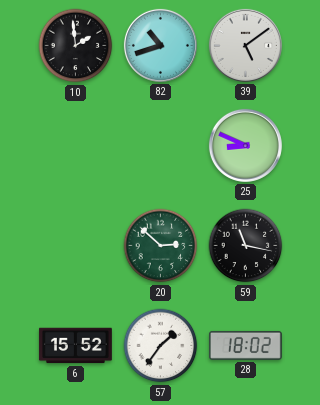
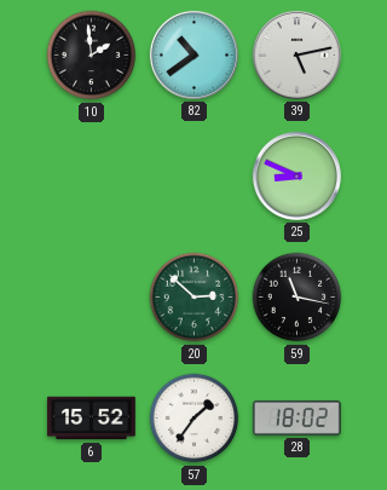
82: 10:42 -> 10:39 (193, 54)
39: 5:09 -> 5:13 (296, 54)
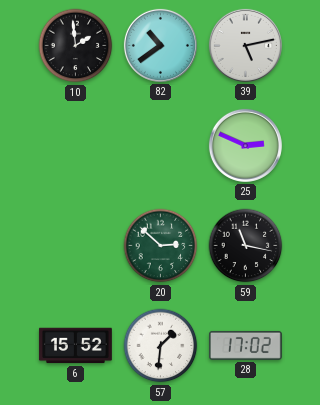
25: 8:49 -> 2:49 (245, 145)
57: 1:36 -> 1:31 (161, 346)
28: 18:02 -> 17:02 (245, 345)
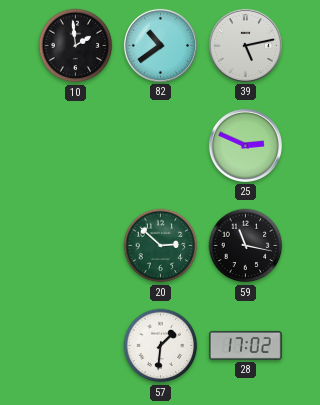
6: 15:52 -> none (75, 346)
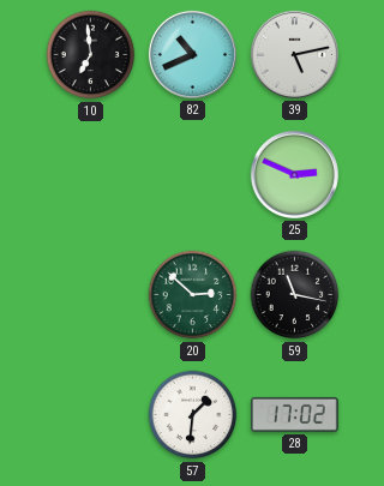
10: 1:59 -> 6:59 (91, 55)
82: 10:39 -> 10:41 (192, 54)
